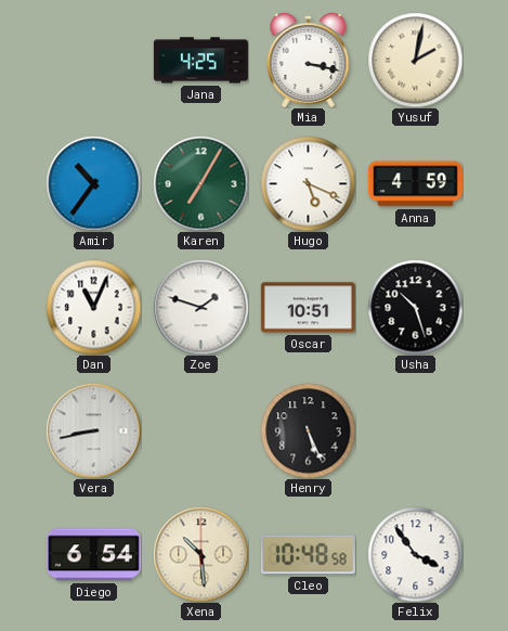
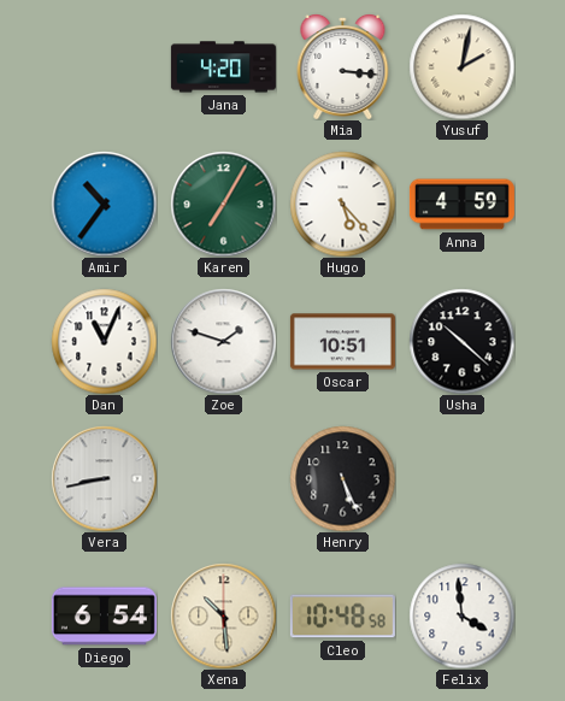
Jana: 4:25 -> 4:20 (223, 67)
Mia: 3:17 -> 3:16 (343, 66)
Hugo: 5:19 -> 5:23 (342, 204)
Usha: 10:27 -> 10:22 (461, 341)
Felix: 3:54 -> 3:59 (461, 615)
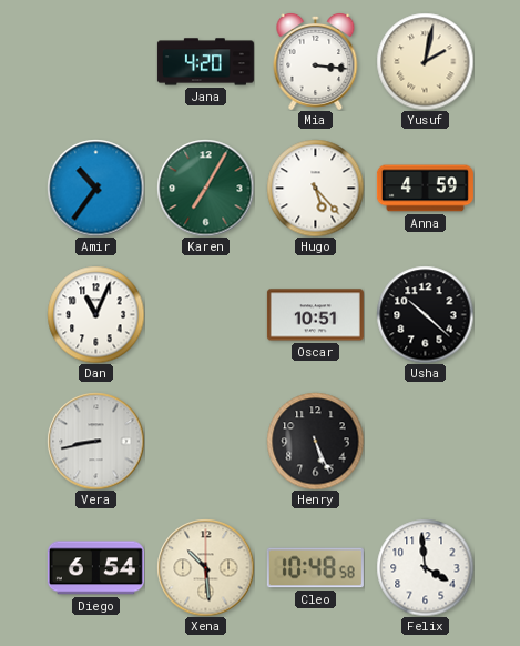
Zoe: 1:48 -> none (223, 341)
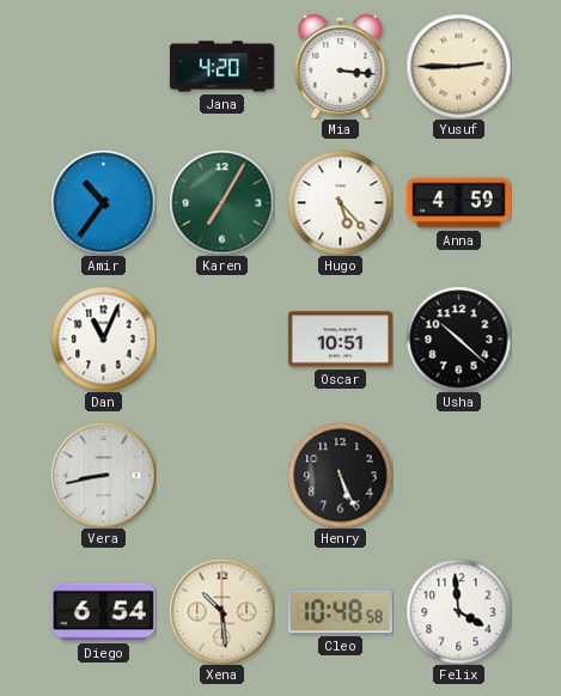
Yusuf: 2:02 -> 2:45 (458, 66)
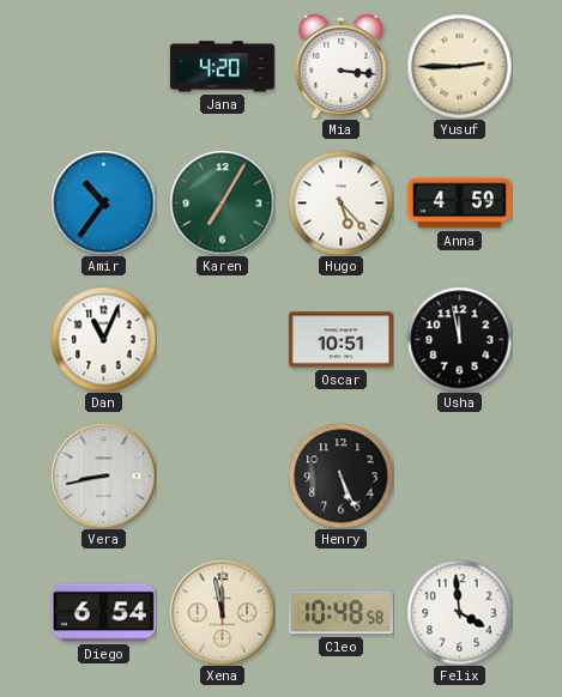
Usha: 10:22 -> 11:58 (459, 339)
Xena: 10:29 -> 11:58 (222, 612)
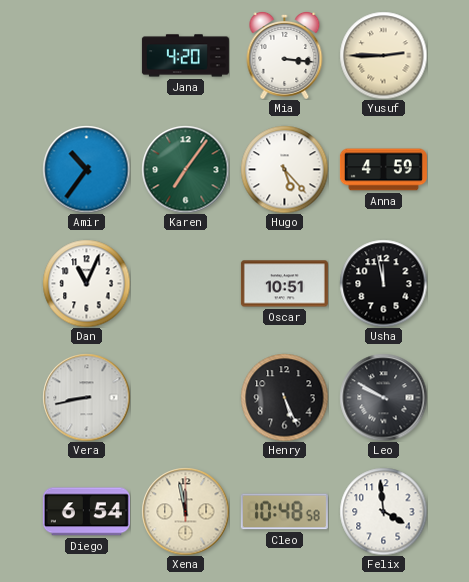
Karen: 7:05 -> 7:06 (185, 169)
Leo: none -> 9:50 (383, 397)
